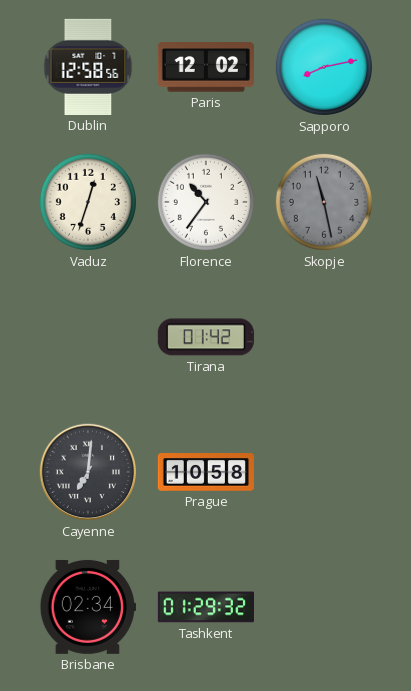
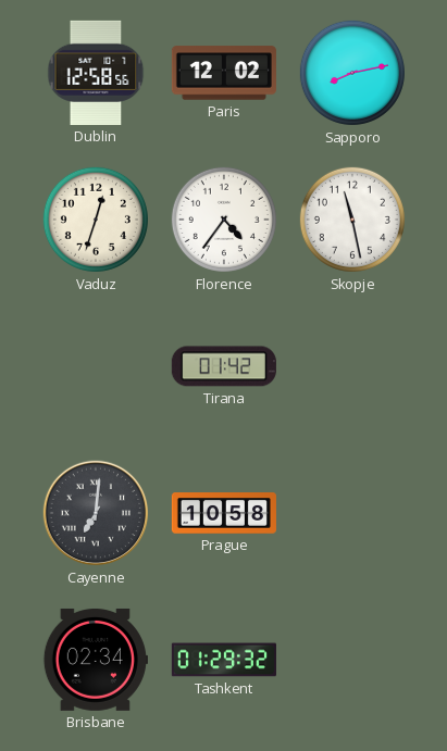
Florence: 10:36 -> 4:36 (224, 220)
Skopje dial: grey -> white (352, 220)
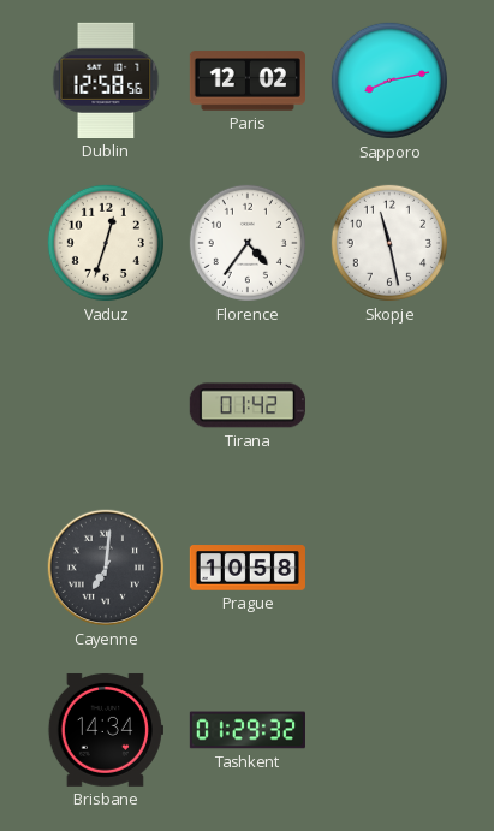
Brisbane: 02:34 -> 14:34 (106, 730)
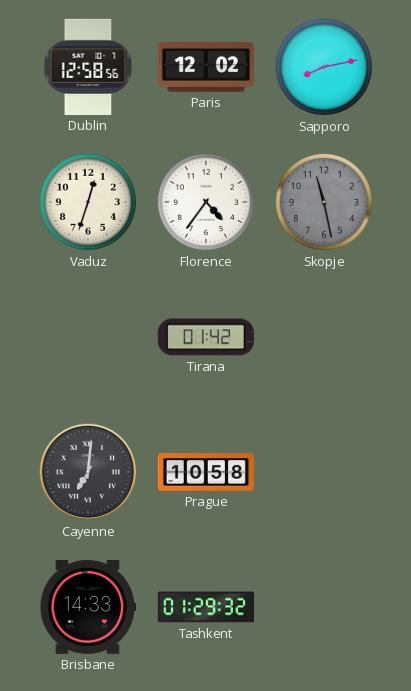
Skopje dial: white -> grey (324, 202)
Brisbane: 14:34 -> 14:33 (88, 607)
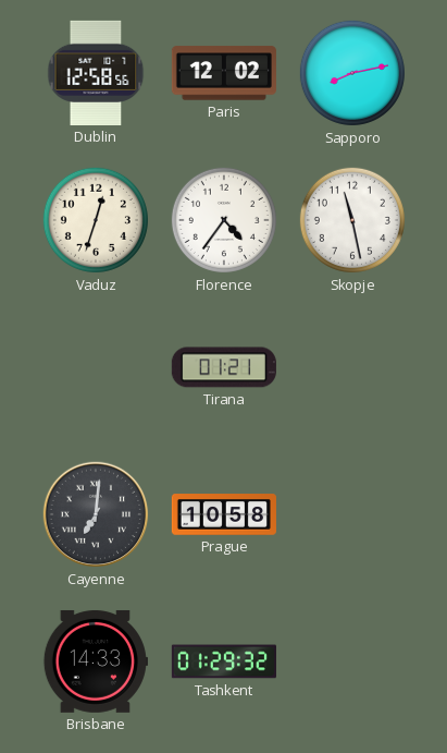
Skopje dial: grey -> white (352, 220)
Tirana: 01:42 -> 01:21 (224, 367)
